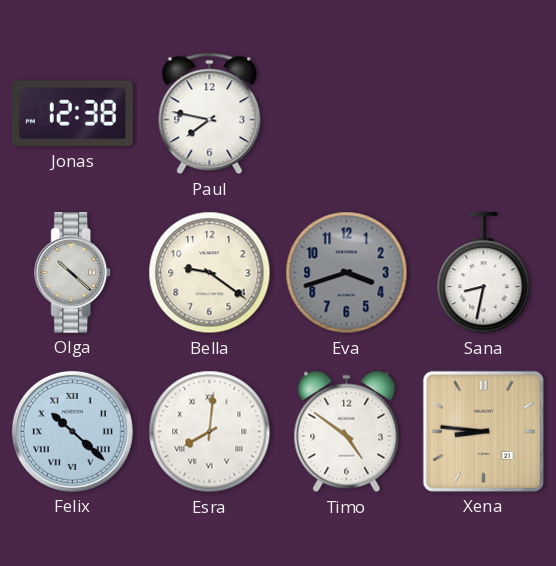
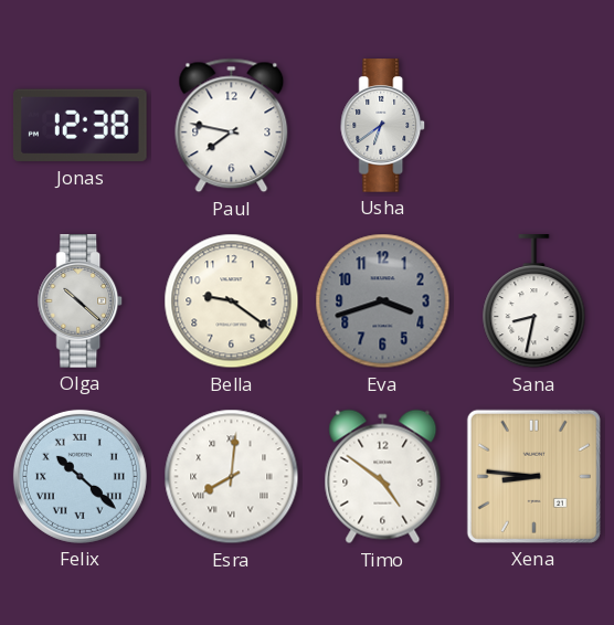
Usha: none -> 6:39 (383, 126)
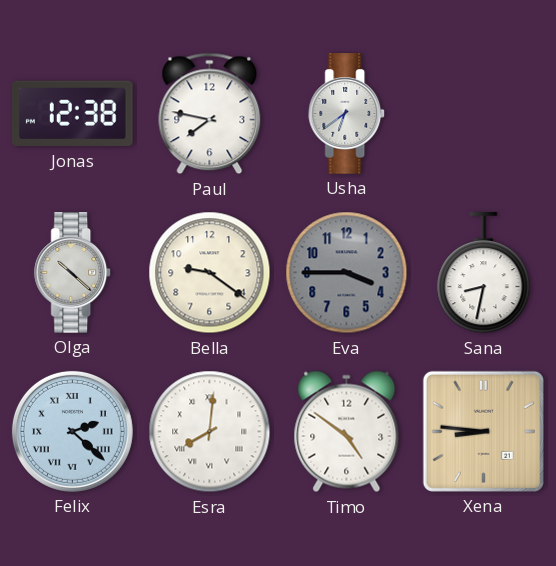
Eva: 3:42 -> 3:45 (347, 273)
Felix: 10:22 -> 2:22 (72, 431)
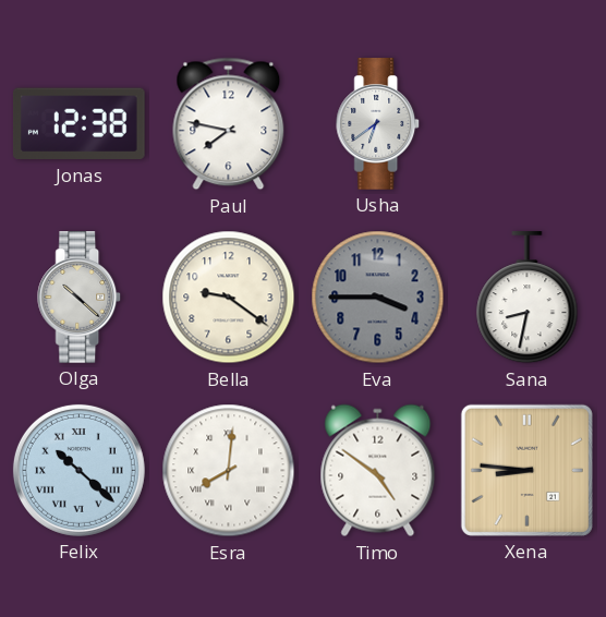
Felix: 2:22 -> 10:22 (78, 470)
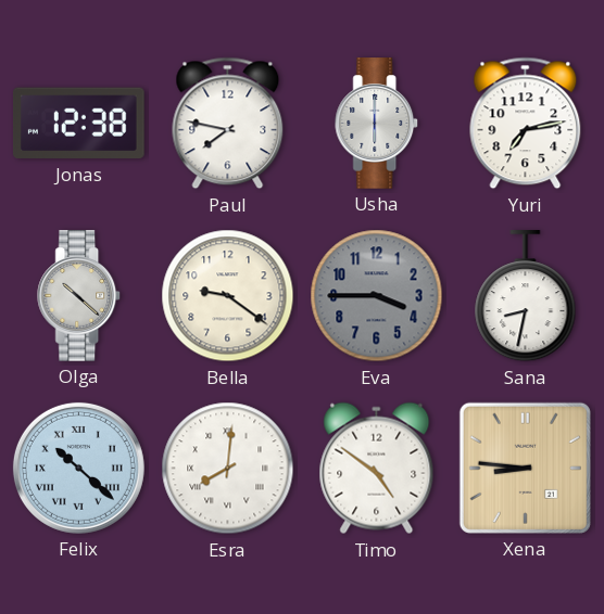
Usha: 6:39 -> 6:00 (377, 124)
Yuri: none -> 7:13 (526, 124)
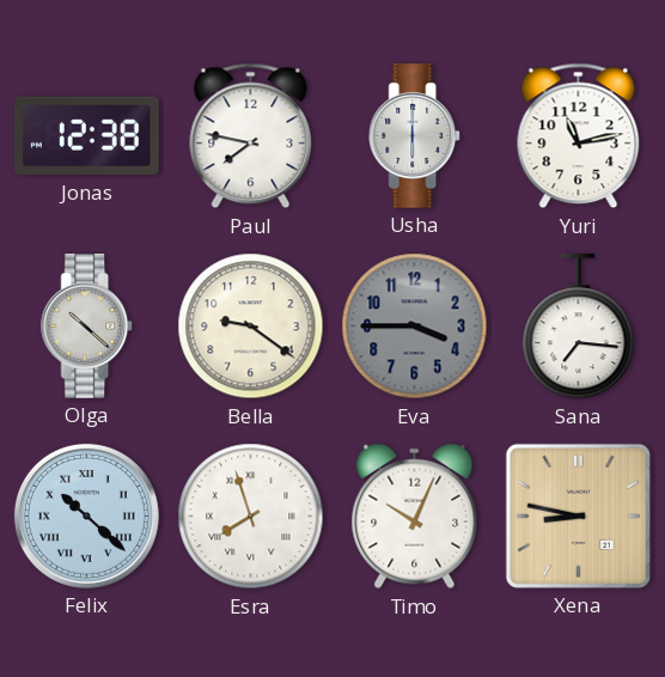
Yuri: 7:13 -> 11:13 (579, 136)
Sana: 8:32 -> 7:16 (579, 327)
Esra: 8:01 -> 7:57 (251, 517)
Timo: 4:51 -> 10:04 (415, 517)
Xena: 8:46 -> 8:47 (578, 516)
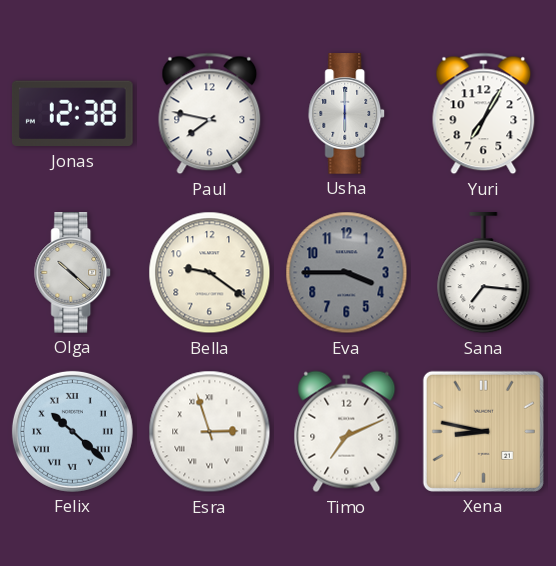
Yuri: 11:13 -> 7:05 (484, 114)
Esra: 7:57 -> 2:57 (210, 432)
Timo: 10:04 -> 7:11 (347, 432)
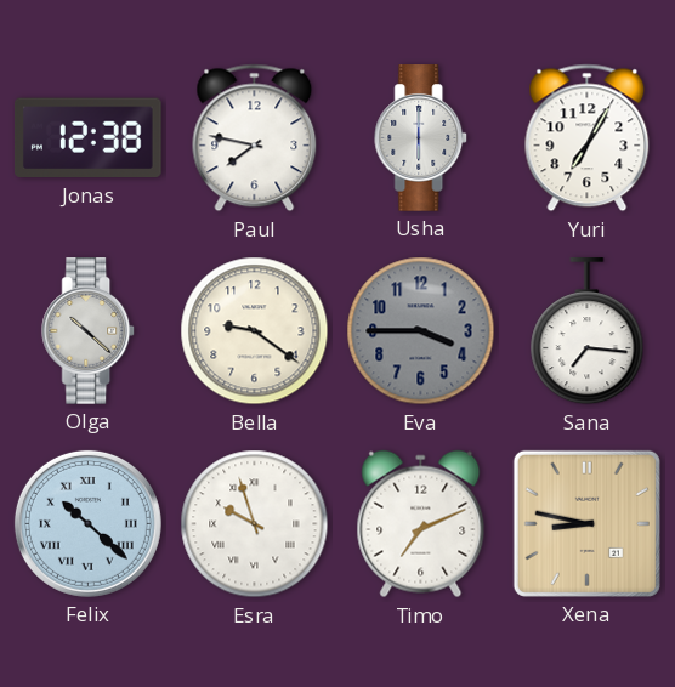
Esra: 2:57 -> 9:57 (255, 524)
